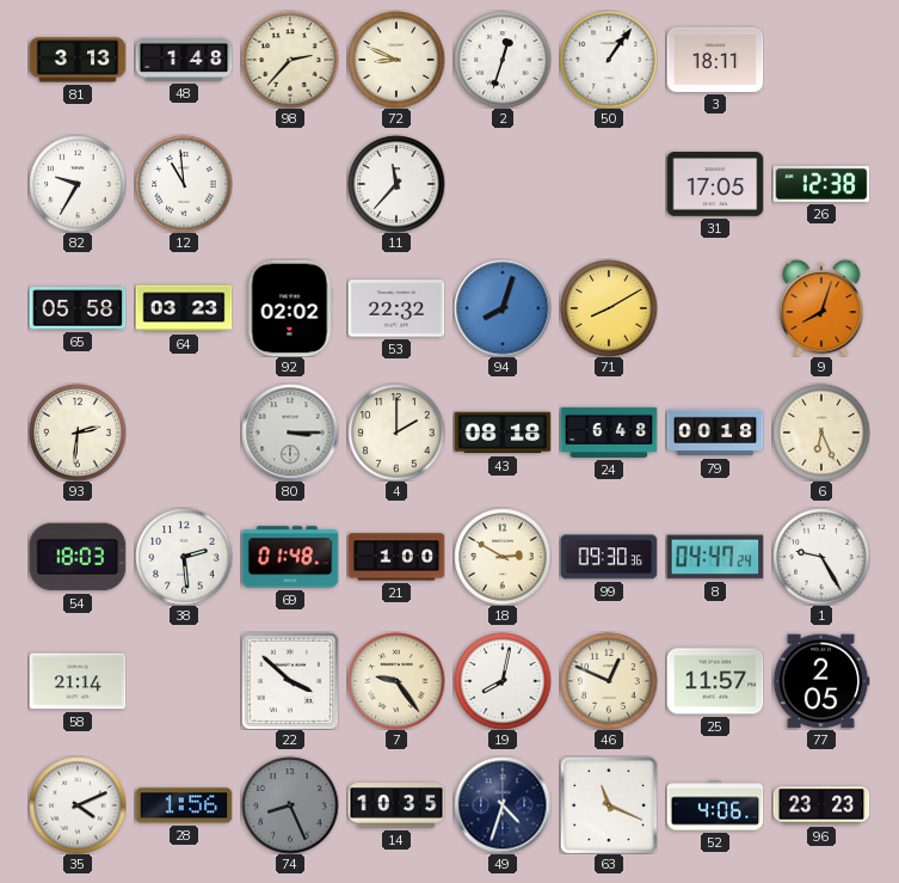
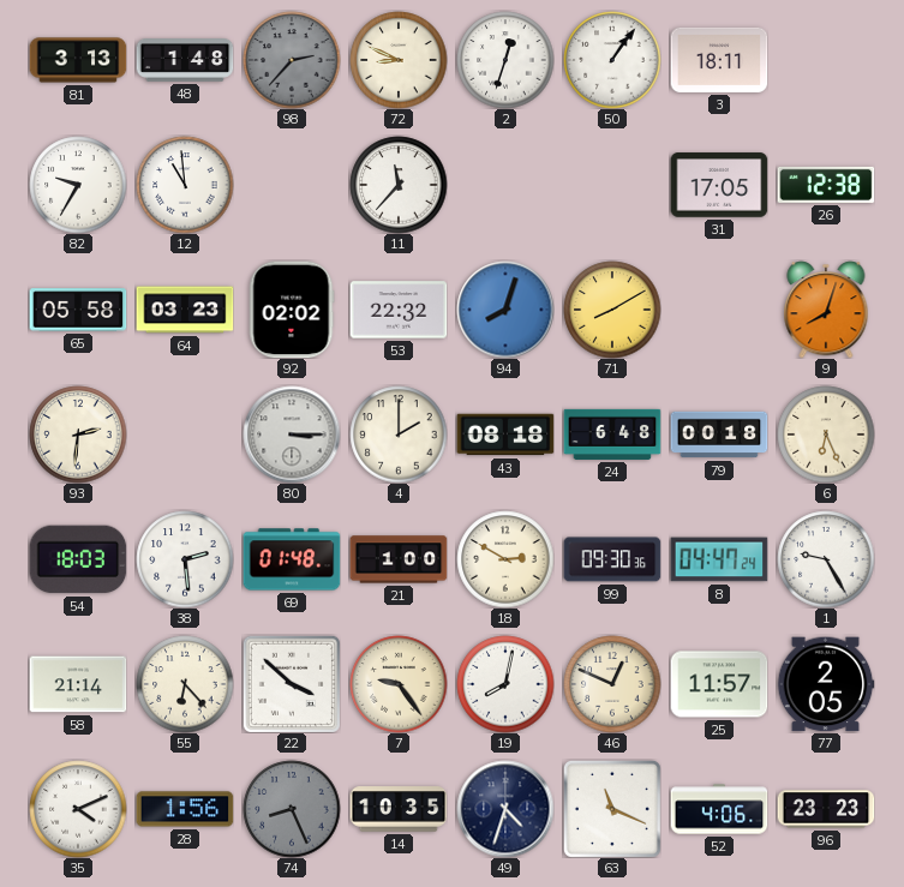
98 dial: cream -> grey (292, 60)
55: none -> 6:23 (185, 684)
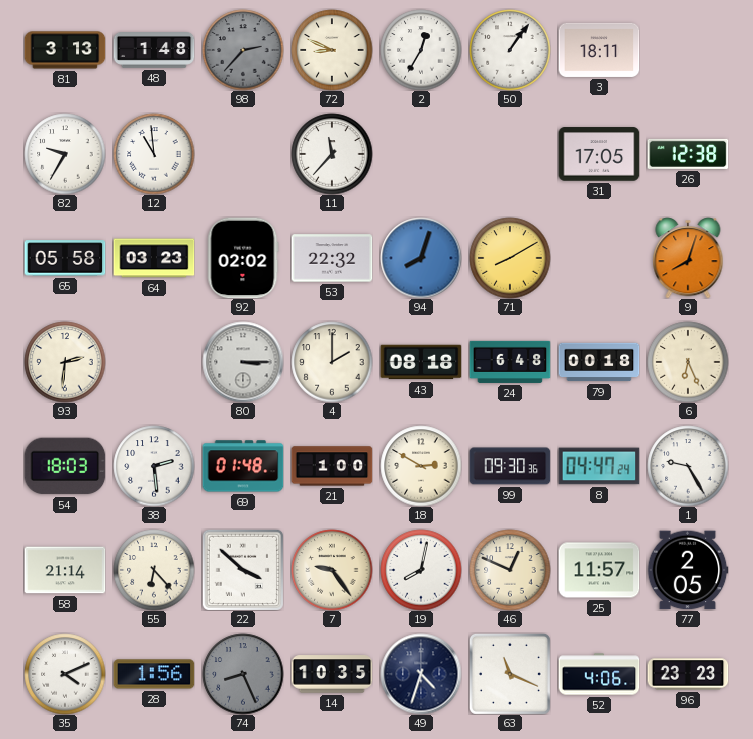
2: 12:33 -> 12:35 (421, 50)
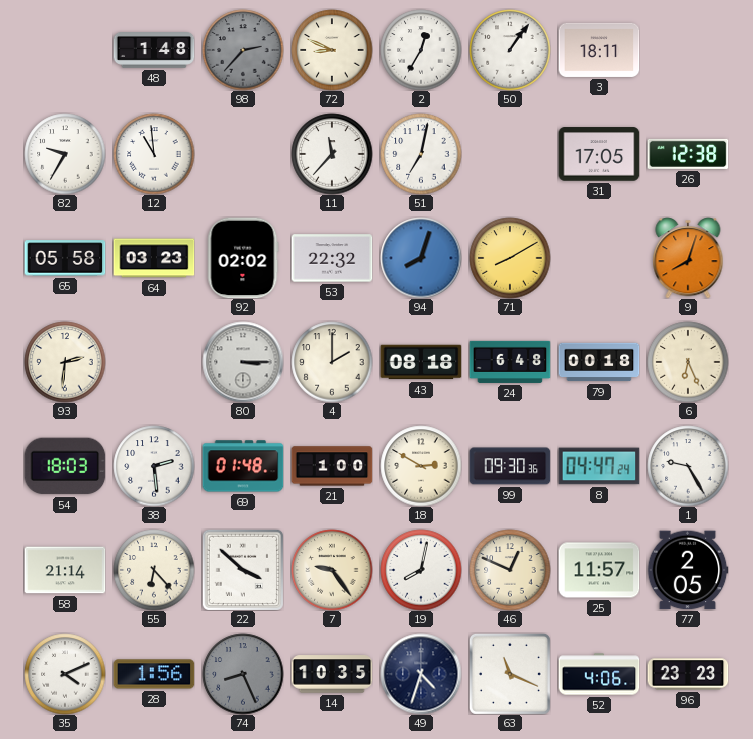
81: 3:13 -> none (65, 50)
51: none -> 7:02 (421, 154)
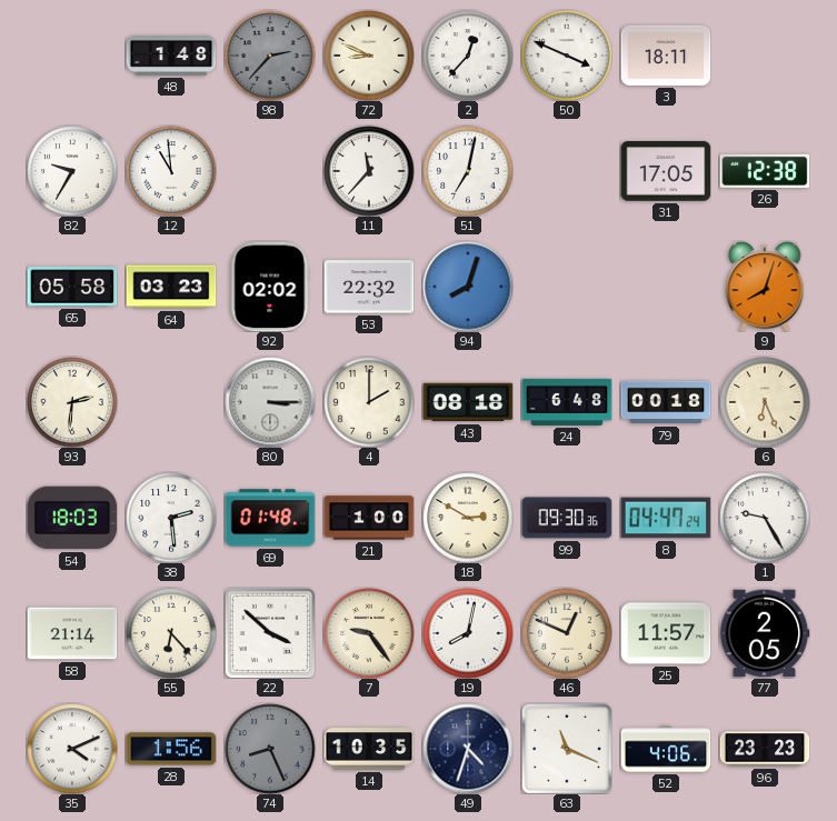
2: 12:35 -> 12:37 (468, 56)
50: 1:06 -> 3:49 (567, 56)
71: 8:10 -> none (510, 258)
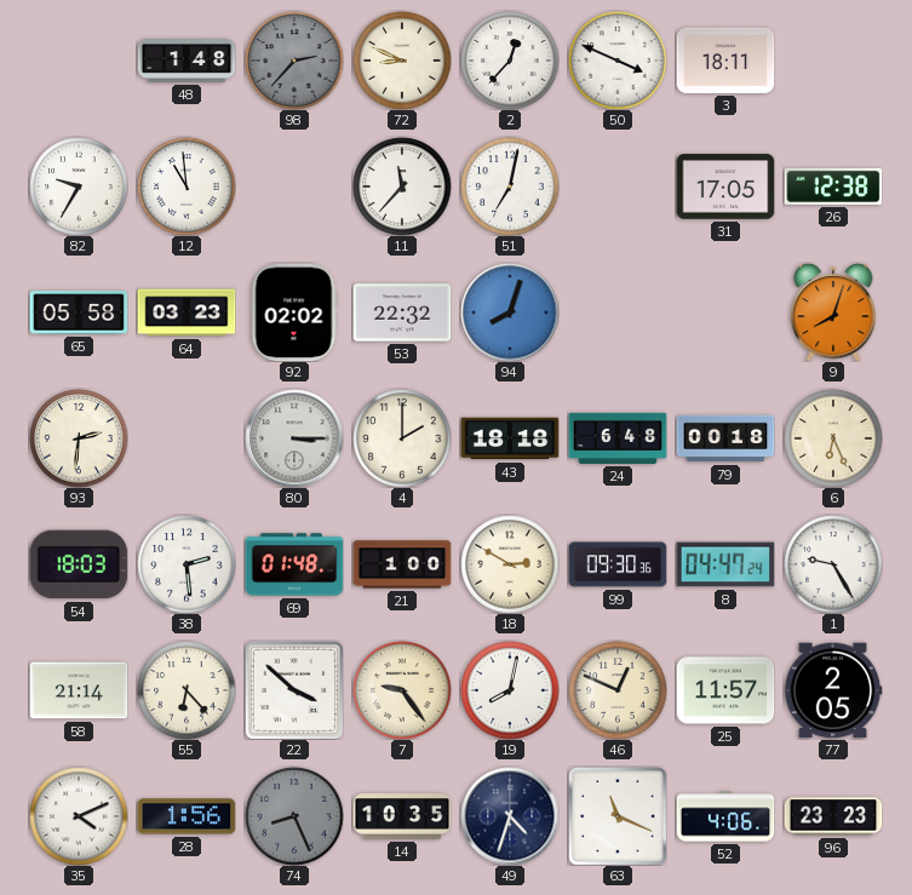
43: 08:18 -> 18:18 (510, 438)
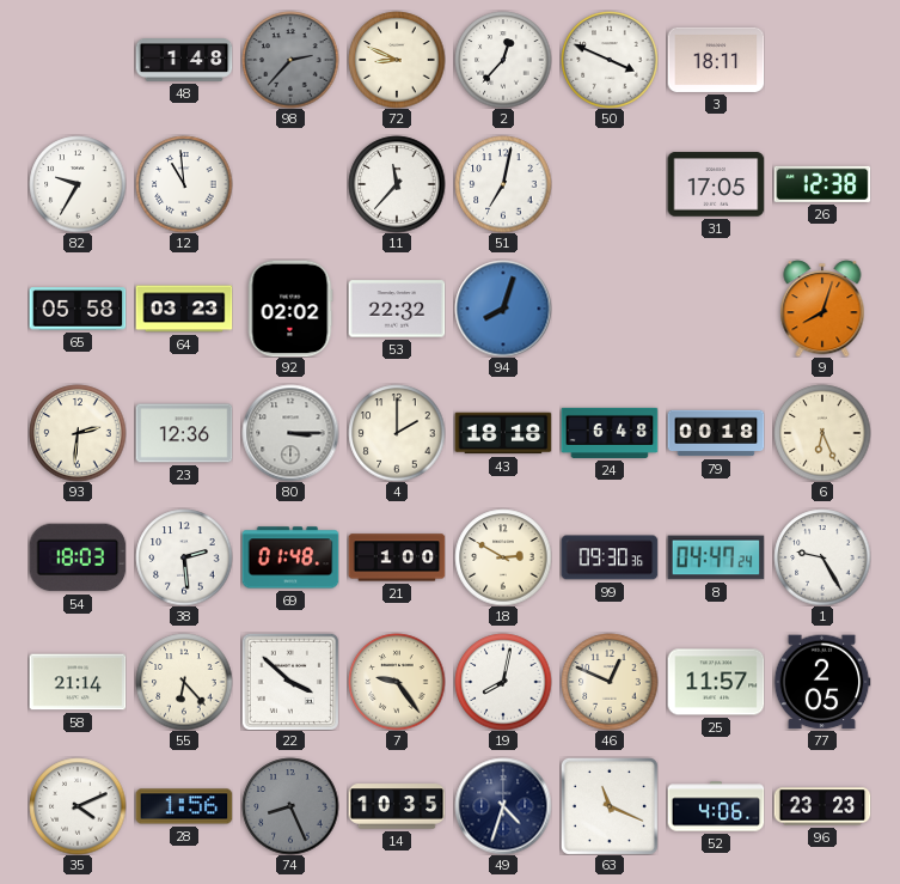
23: none -> 12:36 (184, 433)
